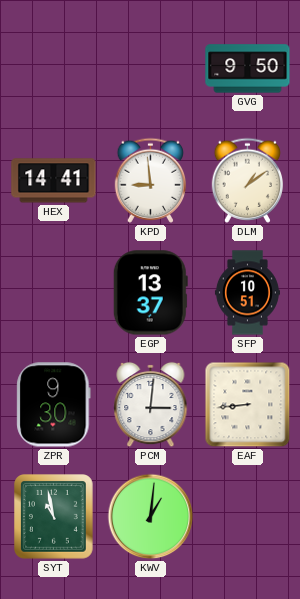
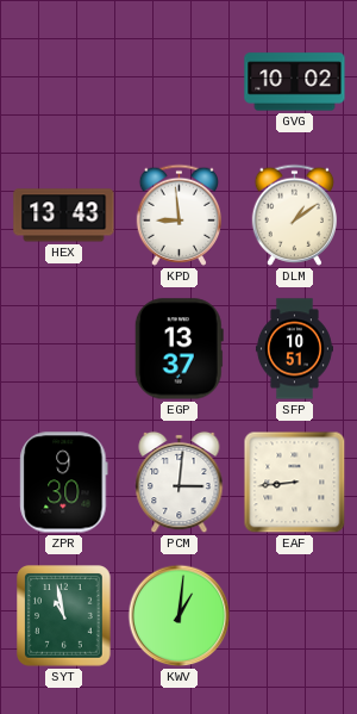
GVG: 9:50 -> 10:02 (295, 82)
HEX: 14:41 -> 13:43 (64, 216)
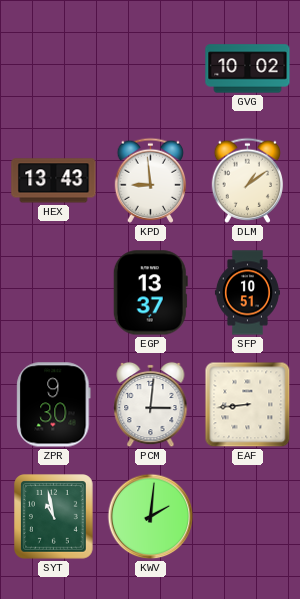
KWV: 1:01 -> 2:01 (151, 517)
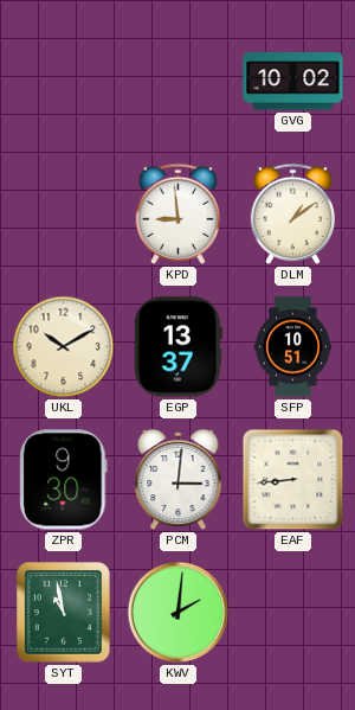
HEX: 13:43 -> none (54, 181)
UKL: none -> 10:10 (64, 347)
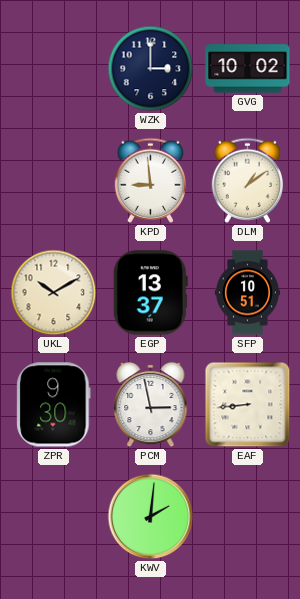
WZK: none -> 3:00 (151, 69)
PCM: 3:01 -> 2:58 (151, 405)
SYT: 10:58 -> none (64, 613)
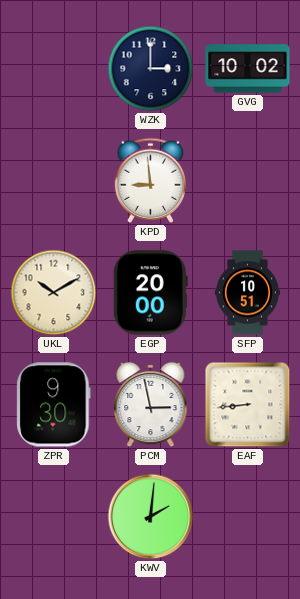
DLM: 1:09 -> none (247, 180)
EGP: 13:37 -> 20:00 (150, 293)
